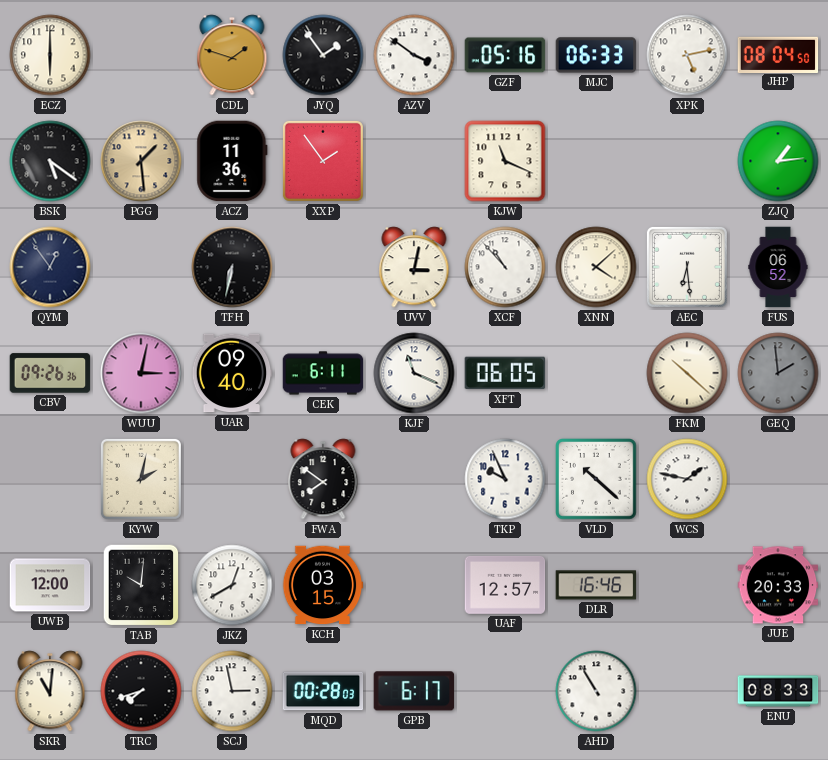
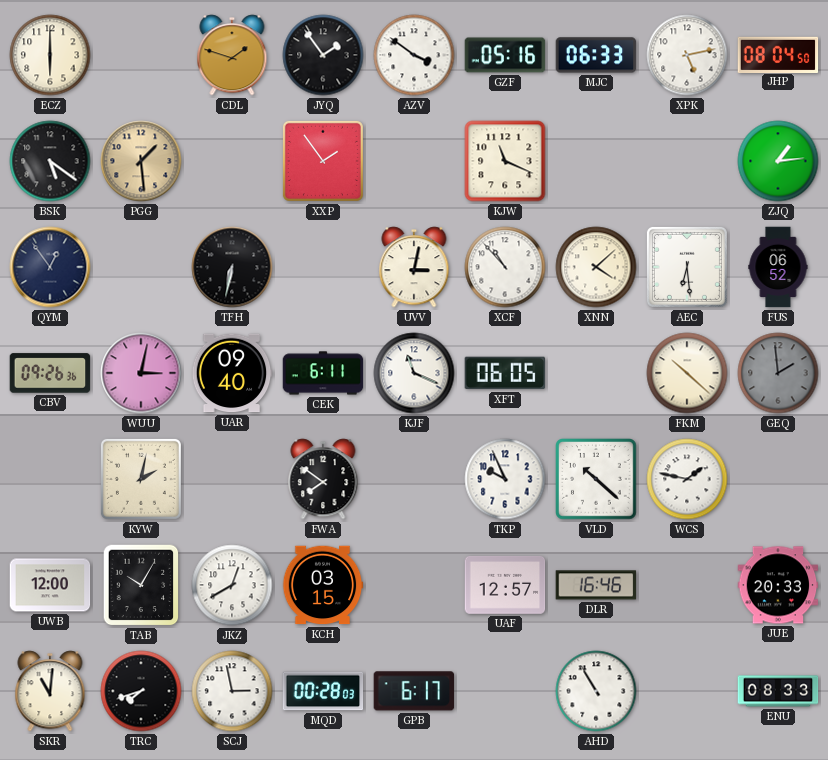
ACZ: 11:36 -> none (232, 161)
TAB: 10:01 -> 10:05 (141, 585)
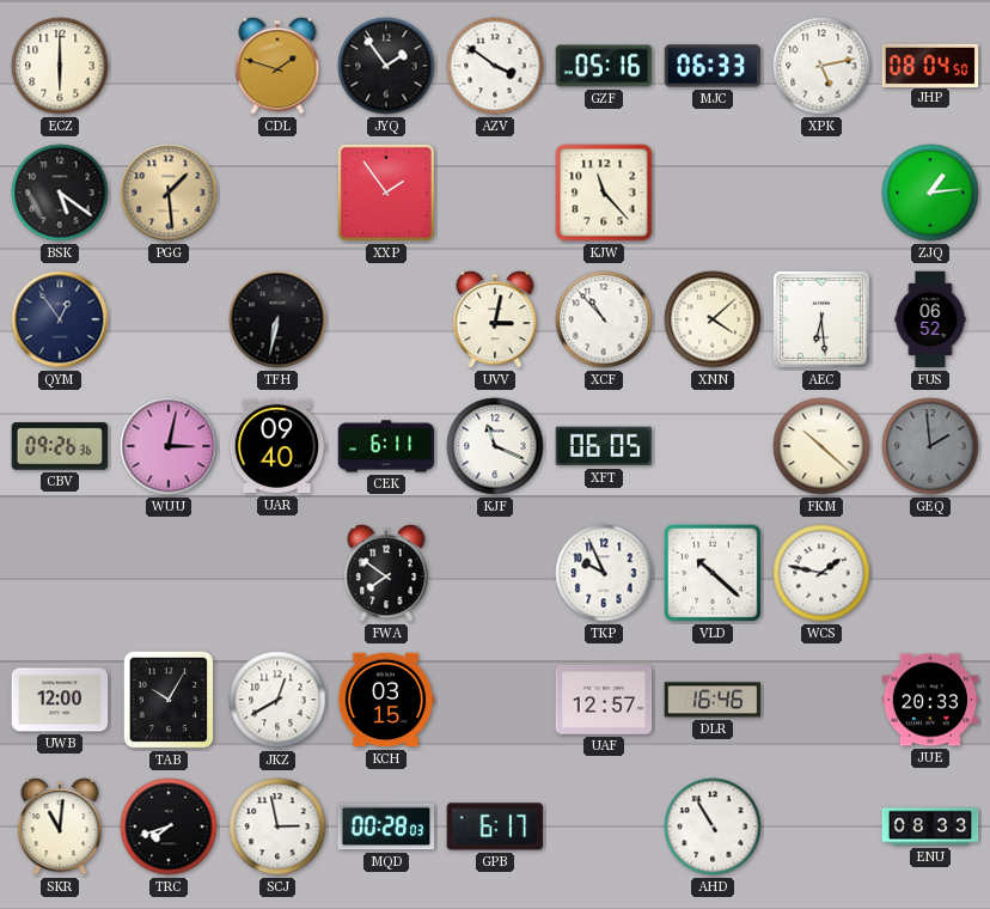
KJW: 11:19 -> 11:23 (604, 193)
KYW: 2:02 -> none (141, 479)
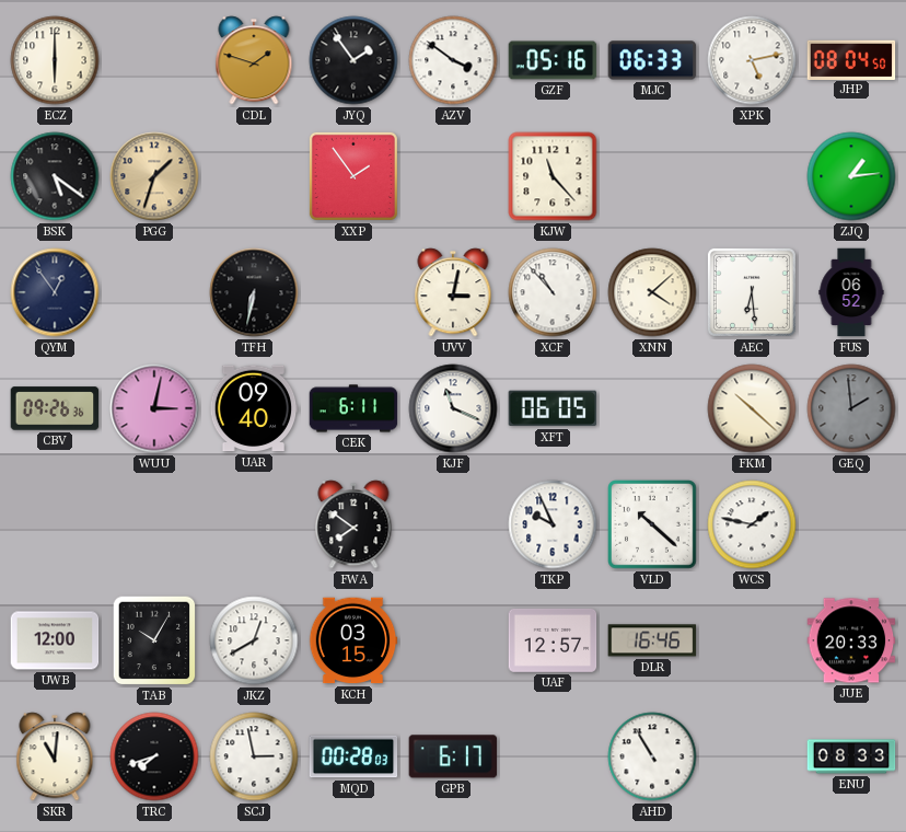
PGG: 1:29 -> 1:33 (154, 176)
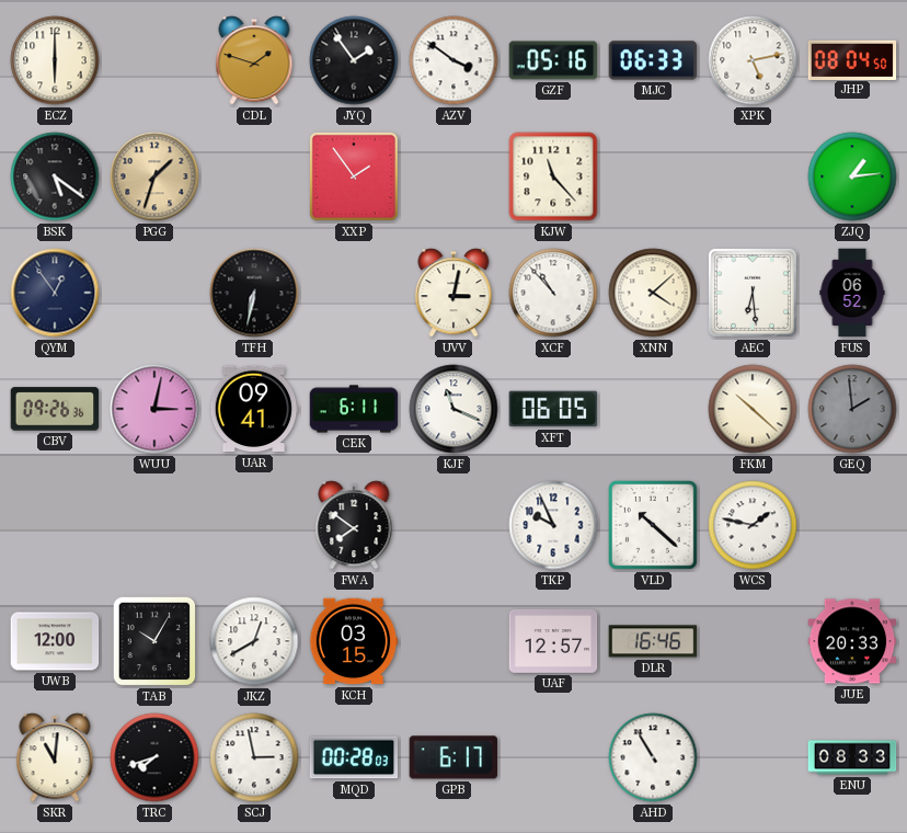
UAR: 09:40 -> 09:41 (254, 409)
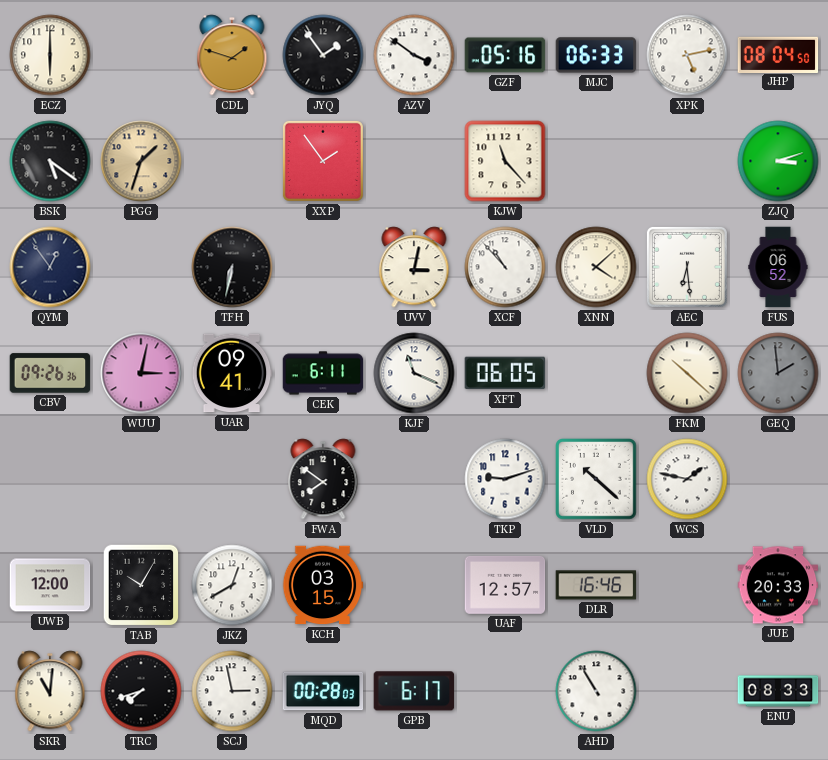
ZJQ: 1:14 -> 3:12 (778, 161)
TKP: 9:56 -> 9:12 (505, 479)
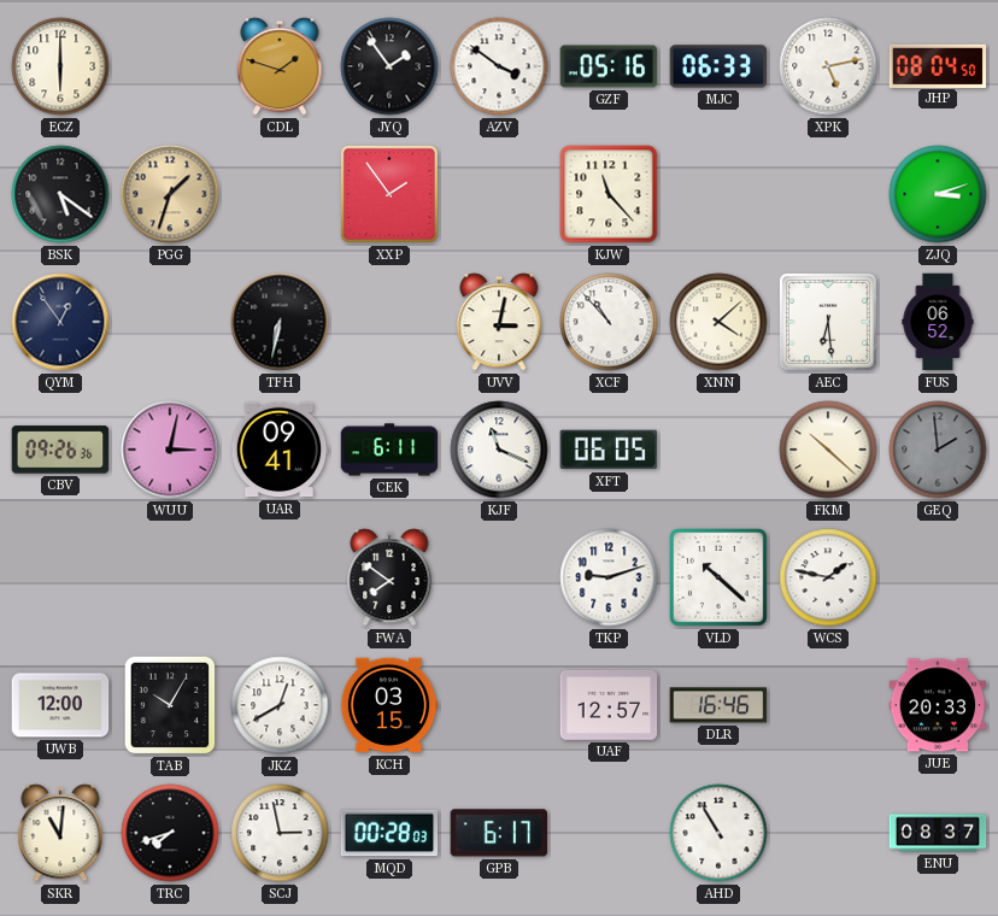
ENU: 08:33 -> 08:37 (938, 833)
